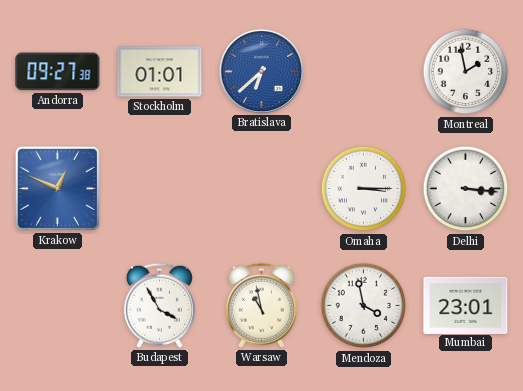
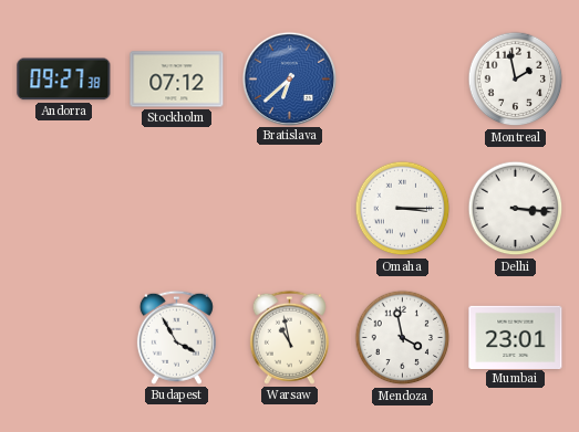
Stockholm: 01:01 -> 07:12 (177, 80)
Krakow: 12:49 -> none (57, 188)
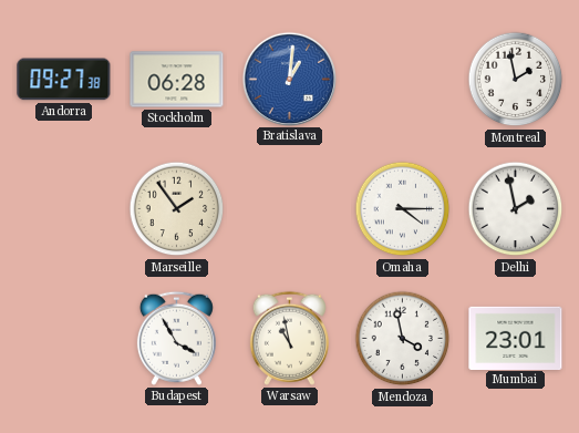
Stockholm: 07:12 -> 06:28 (177, 80)
Bratislava: 6:38 -> 1:01 (289, 79)
Marseille: none -> 1:54 (177, 209)
Omaha: 3:15 -> 4:15 (403, 209)
Delhi: 3:16 -> 1:58 (516, 209)
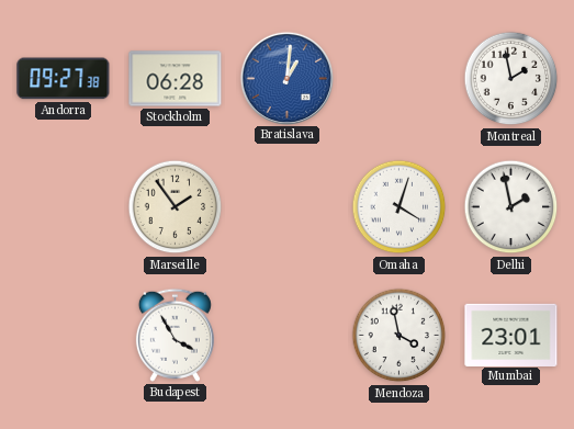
Omaha: 4:15 -> 4:03 (399, 207)
Warsaw: 10:58 -> none (289, 338)
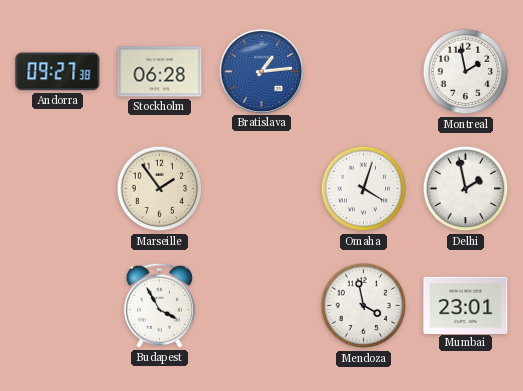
Bratislava: 1:01 -> 1:14 (261, 71)
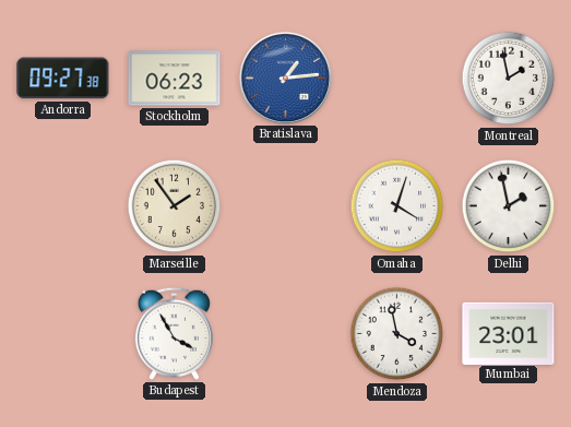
Stockholm: 06:28 -> 06:23 (175, 79)
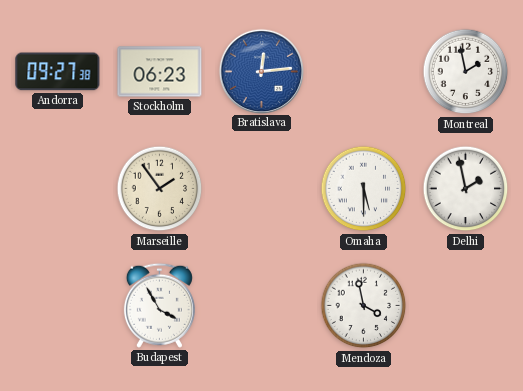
Bratislava: 1:14 -> 12:14 (261, 71)
Omaha: 4:03 -> 5:30 (364, 189)
Mumbai: 23:01 -> none (509, 333)
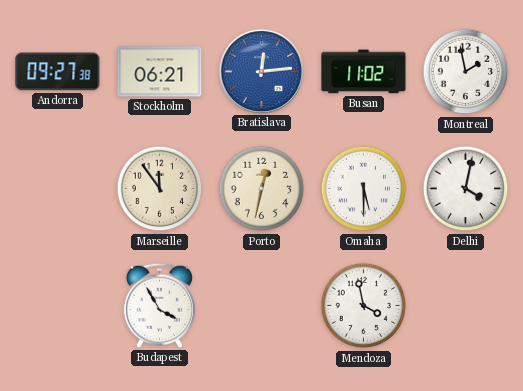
Stockholm: 06:23 -> 06:21 (160, 72)
Busan: none -> 11:02 (364, 72)
Marseille: 1:54 -> 11:54 (160, 189)
Porto: none -> 12:32 (262, 189)
Delhi: 1:58 -> 4:02 (466, 189)
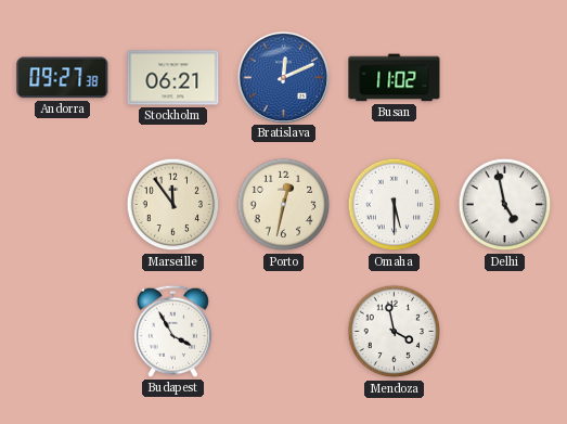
Bratislava: 12:14 -> 12:11 (283, 77)
Montreal: 1:58 -> none (466, 72)
Delhi: 4:02 -> 4:58 (505, 205)
